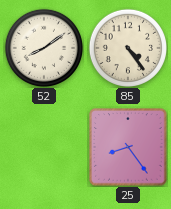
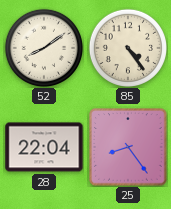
28: none -> 22:04 (44, 147)
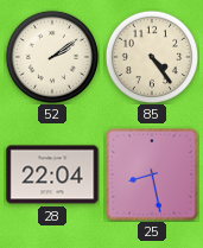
52: 8:09 -> 2:09 (51, 56)
25: 8:24 -> 8:28 (152, 174)
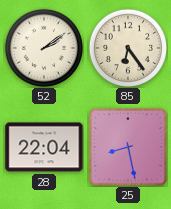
85: 4:24 -> 6:24 (127, 47)
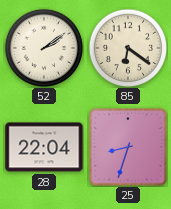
85: 6:24 -> 6:21 (127, 47)
25: 8:28 -> 8:33 (128, 147)
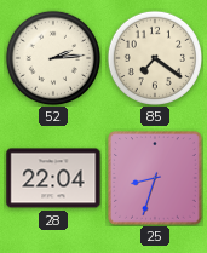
52: 2:09 -> 2:14 (52, 57)
85: 6:21 -> 7:21 (154, 57)
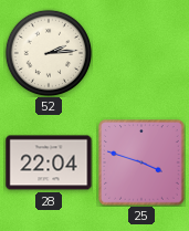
85: 7:21 -> none (154, 57)
25: 8:33 -> 3:48 (141, 162)
